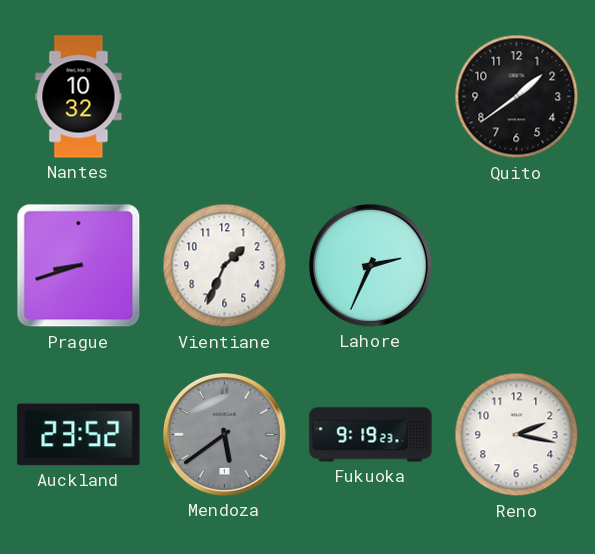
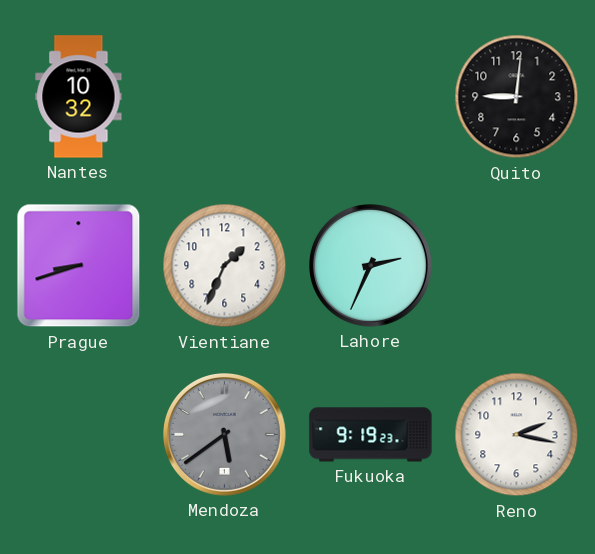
Quito: 1:39 -> 9:01 (517, 97)
Auckland: 23:52 -> none (79, 435)
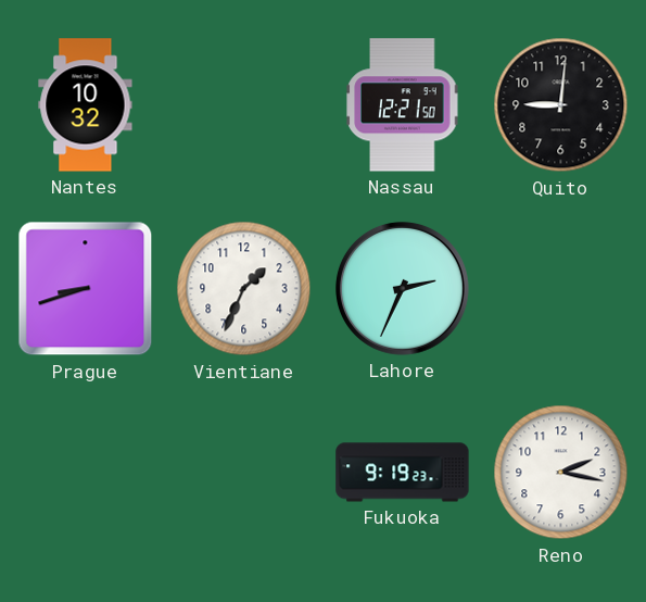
Nassau: none -> 12:21 (403, 105)
Mendoza: 5:39 -> none (225, 435)
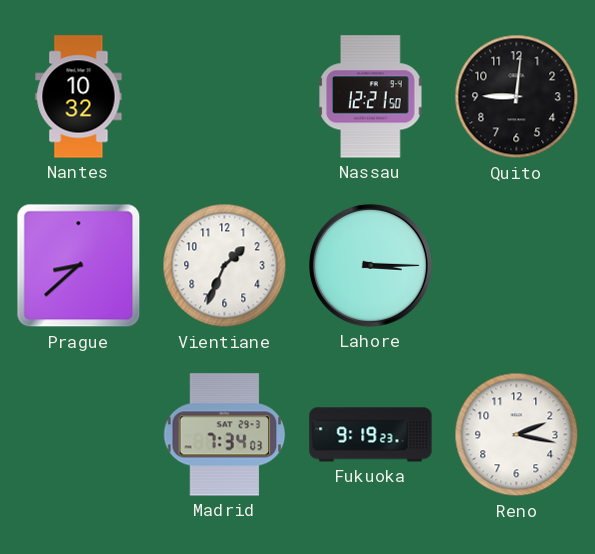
Prague: 8:42 -> 8:38 (79, 266)
Lahore: 2:34 -> 3:15 (371, 266)
Madrid: none -> 7:34 (225, 435)
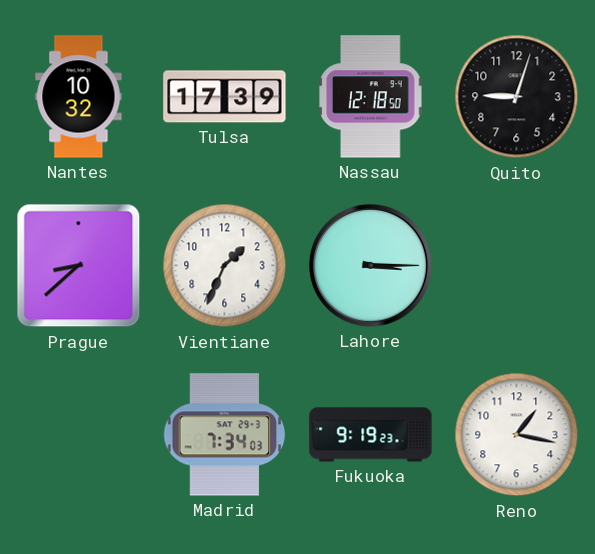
Tulsa: none -> 17:39 (225, 97)
Nassau: 12:21 -> 12:18 (371, 97)
Quito: 9:01 -> 9:03 (517, 97)
Reno: 2:17 -> 1:17 (517, 435)
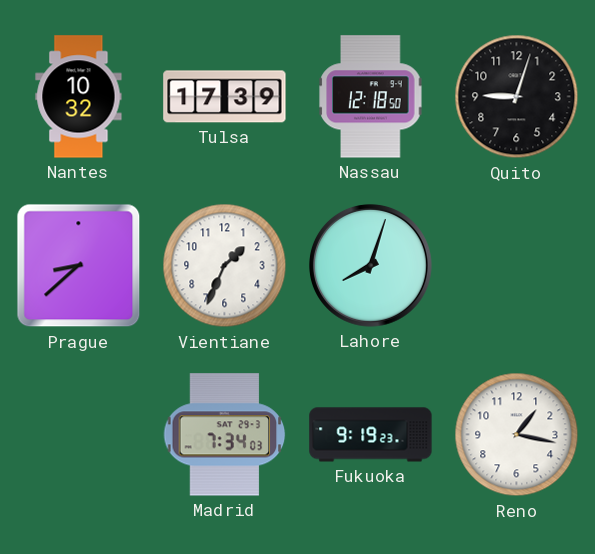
Lahore: 3:15 -> 8:03 (371, 266)
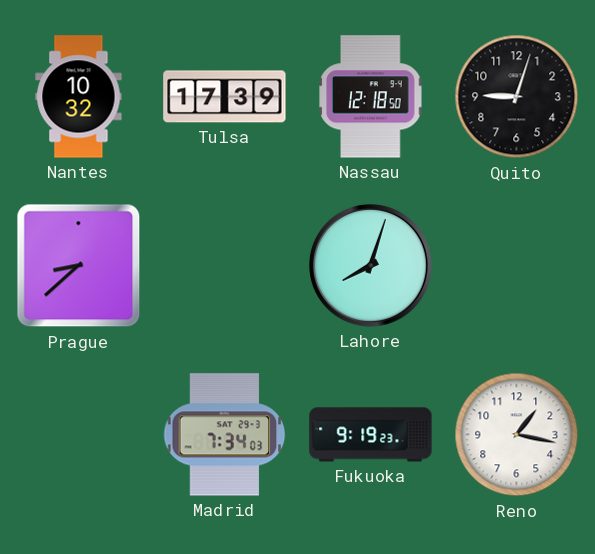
Vientiane: 1:34 -> none (225, 266)
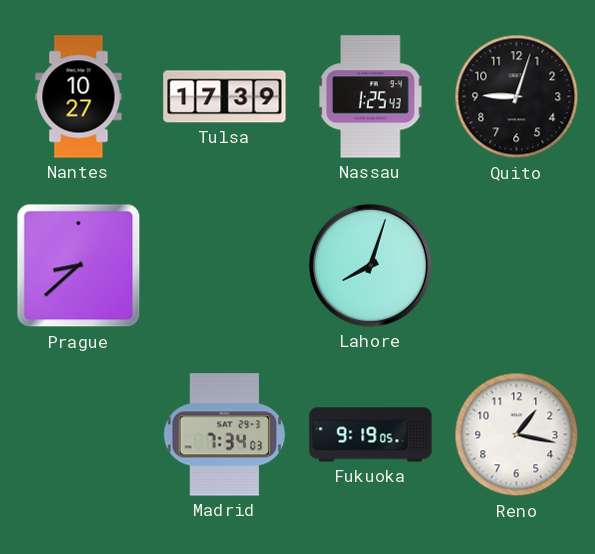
Nantes: 10:32 -> 10:27 (79, 97)
Nassau: 12:18 -> 1:25 (371, 97)
Fukuoka: 9:19:23 -> 9:19:05 (371, 435)
